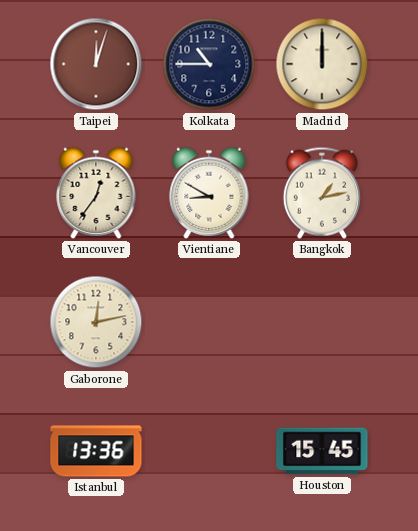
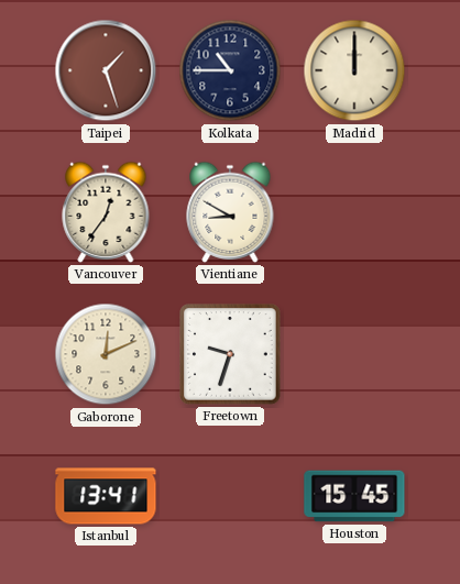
Taipei: 12:03 -> 1:27 (106, 70)
Bangkok: 1:13 -> none (322, 193)
Gaborone: 12:13 -> 12:11 (106, 354)
Freetown: none -> 9:33 (230, 354)
Istanbul: 13:36 -> 13:41 (106, 496)
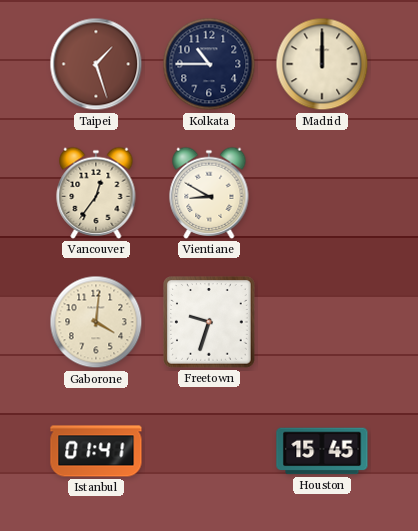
Gaborone: 12:11 -> 4:01 (96, 322)
Istanbul: 13:41 -> 01:41 (96, 451)
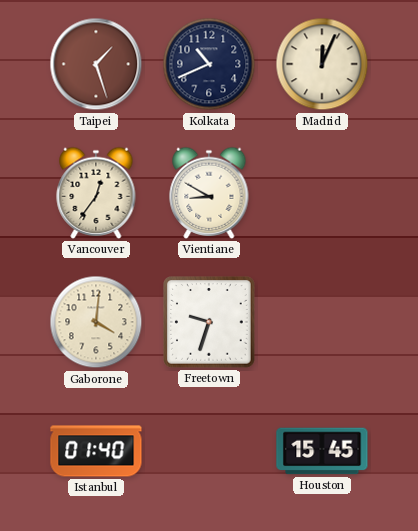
Kolkata: 10:45 -> 10:41 (209, 64)
Madrid: 12:00 -> 12:04 (322, 64)
Istanbul: 01:41 -> 01:40 (96, 451)
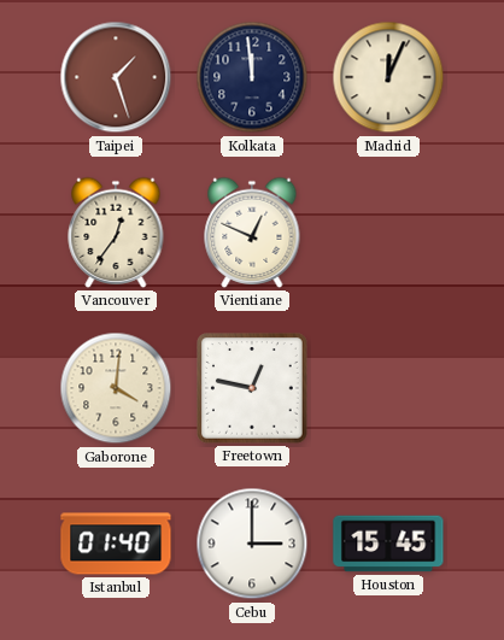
Kolkata: 10:41 -> 11:59 (252, 77)
Vientiane: 8:50 -> 12:49 (252, 233)
Freetown: 9:33 -> 12:47 (252, 388)
Cebu: none -> 3:00 (252, 544)
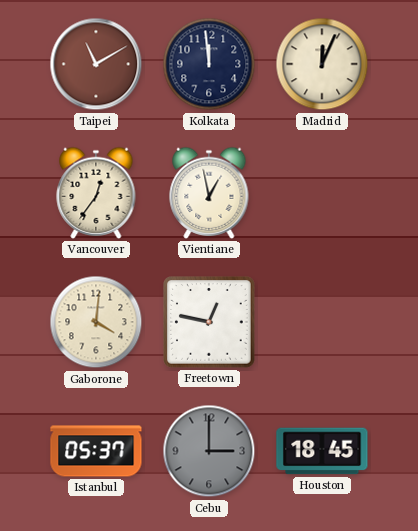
Taipei: 1:27 -> 11:10 (96, 64)
Vientiane: 12:49 -> 12:58 (209, 193)
Istanbul: 01:40 -> 05:37 (96, 451)
Cebu dial: white -> grey (209, 451)
Houston: 15:45 -> 18:45 (322, 451)
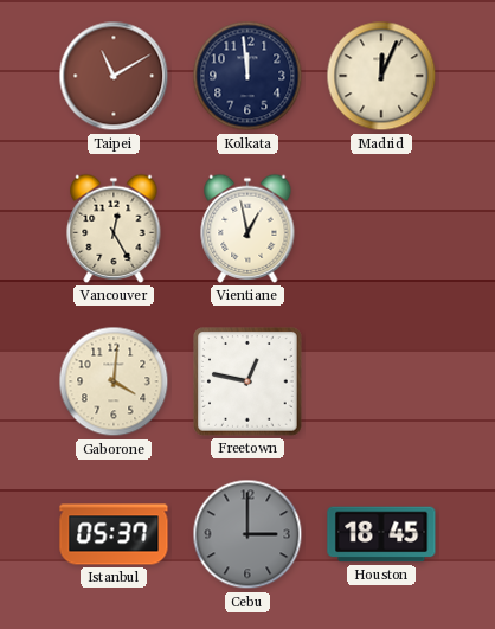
Vancouver: 12:36 -> 12:25 (114, 229)
